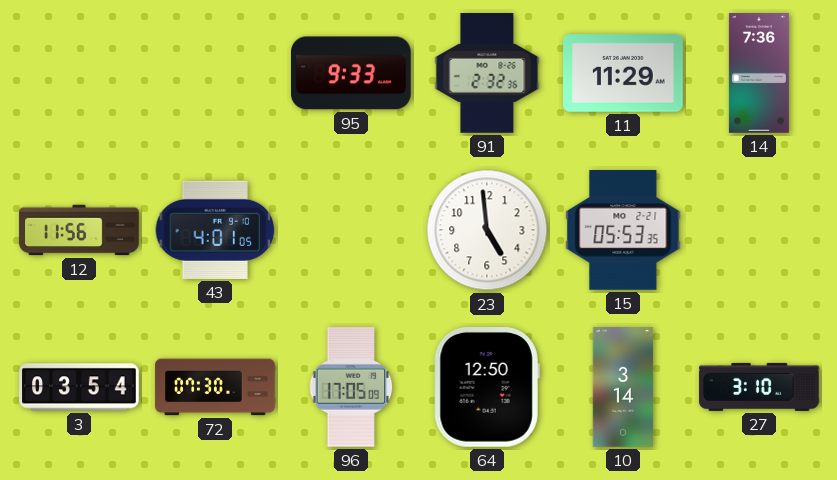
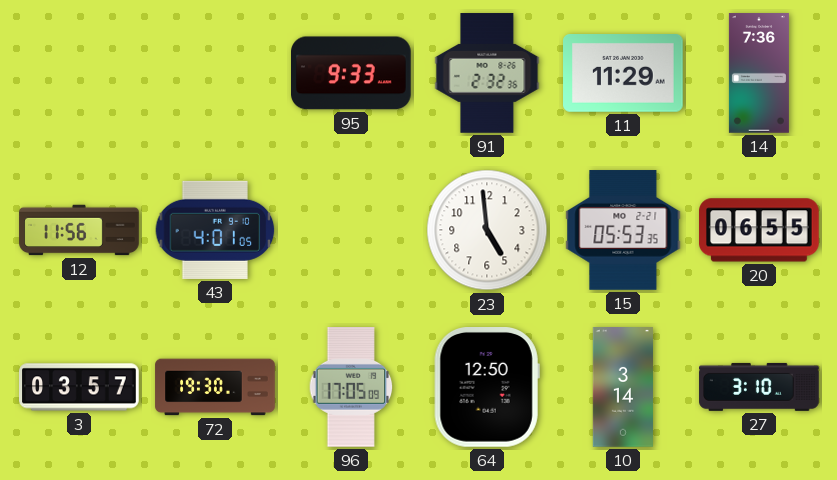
20: none -> 06:55 (760, 230)
3: 03:54 -> 03:57 (79, 387)
72: 07:30 -> 19:30 (215, 387)
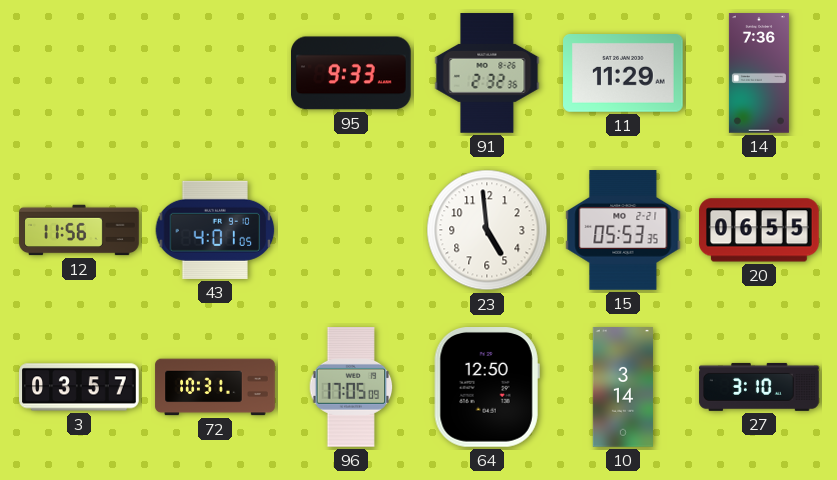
72: 19:30 -> 10:31 (215, 387)
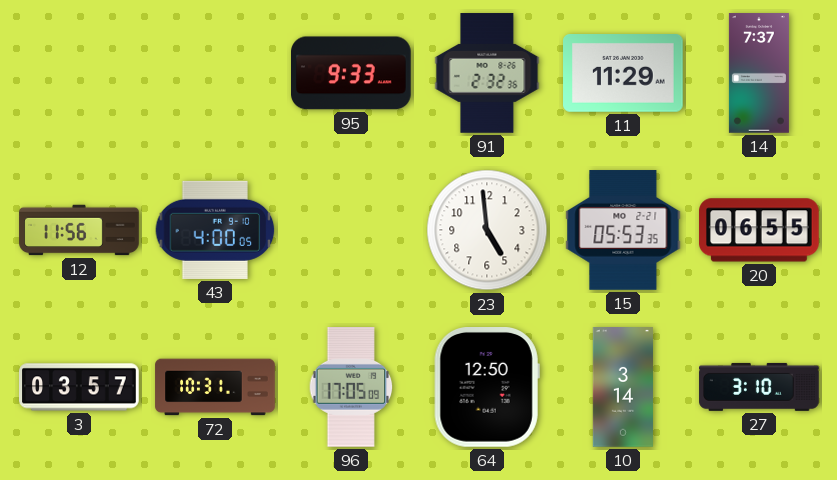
14: 7:36 -> 7:37 (759, 73)
43: 4:01 -> 4:00 (215, 230)
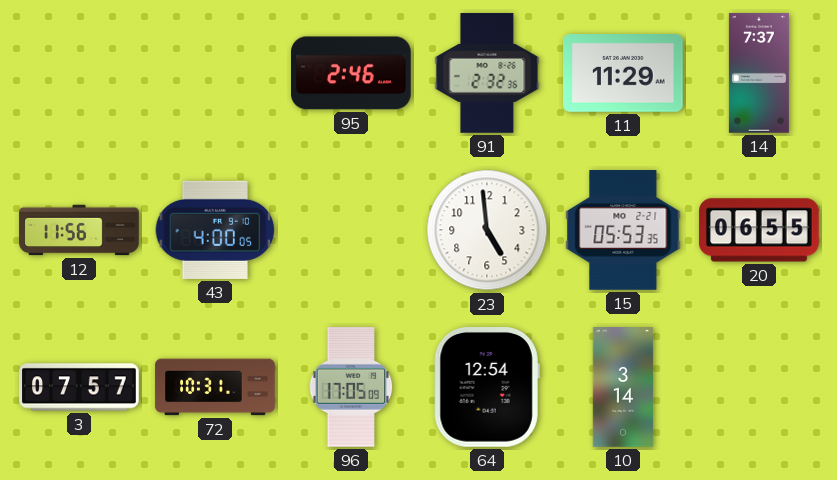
95: 9:33 -> 2:46 (352, 73)
3: 03:57 -> 07:57 (79, 387)
64: 12:50 -> 12:54 (487, 388)
27: 3:10 -> none (759, 387)
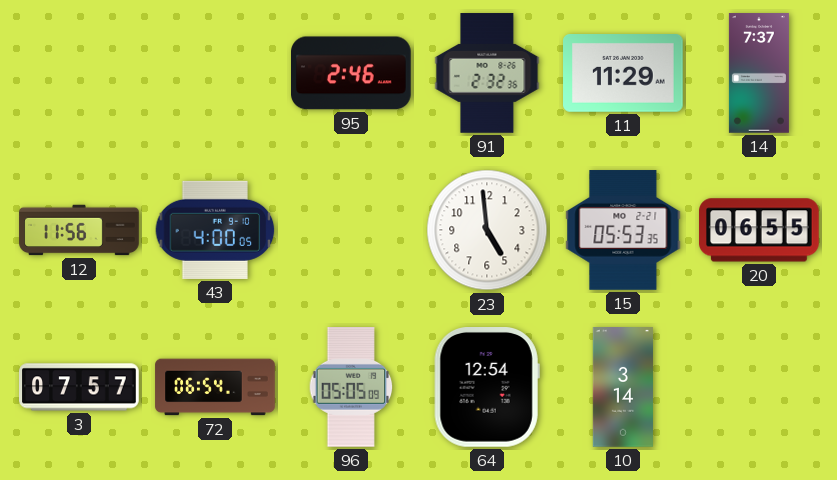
72: 10:31 -> 06:54 (215, 387)
96: 17:05 -> 05:05 (351, 388)
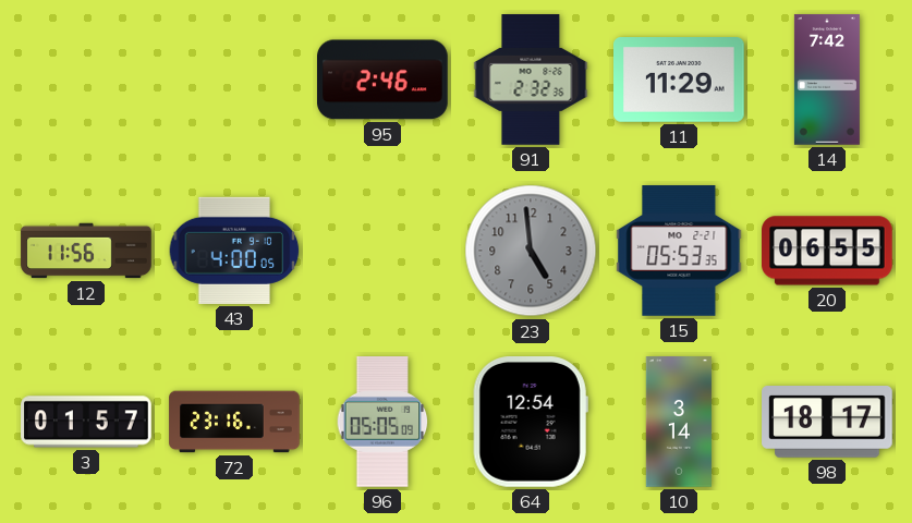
14: 7:37 -> 7:42 (827, 80)
23 dial: white -> grey (531, 251)
3: 07:57 -> 01:57 (86, 422)
72: 06:54 -> 23:16 (234, 422)
98: none -> 18:17 (827, 423)
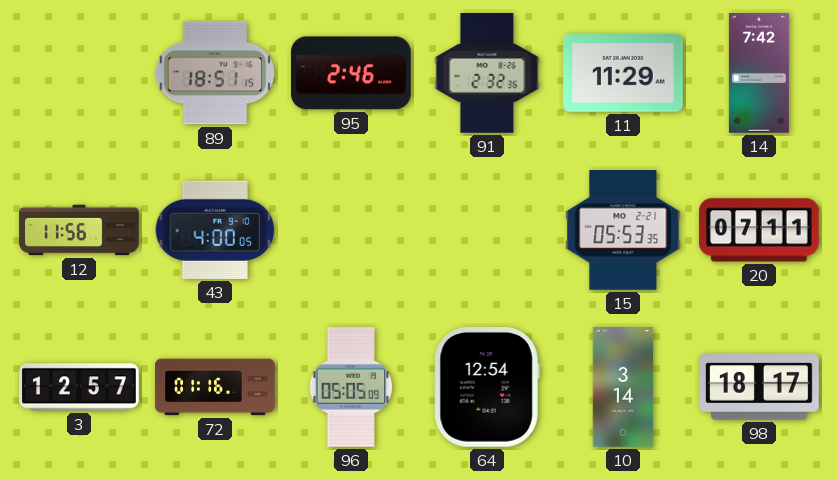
89: none -> 18:51 (215, 73)
23: 4:59 -> none (531, 251)
20: 06:55 -> 07:11 (760, 230)
3: 01:57 -> 12:57 (79, 387)
72: 23:16 -> 01:16 (215, 387)
